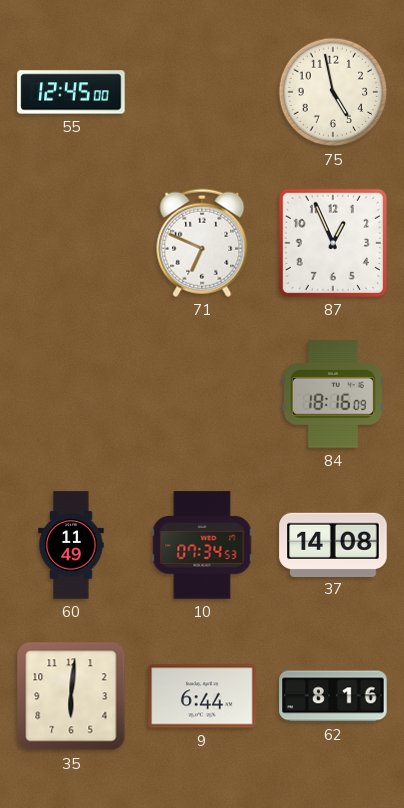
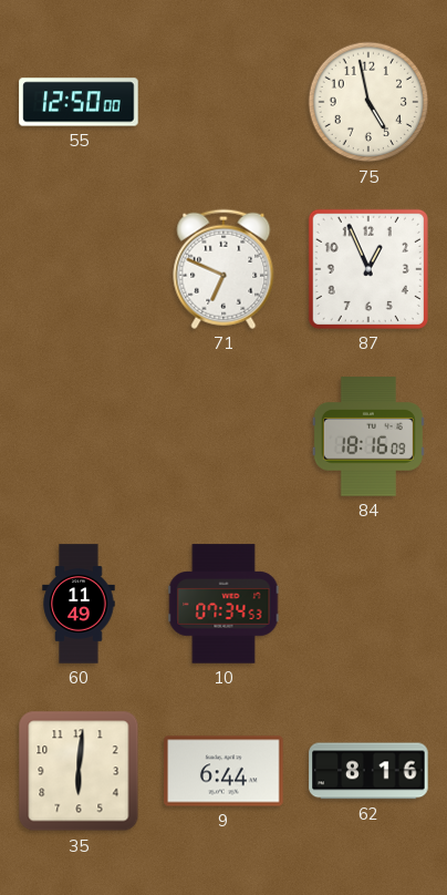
55: 12:45 -> 12:50 (79, 102)
37: 14:08 -> none (333, 544)
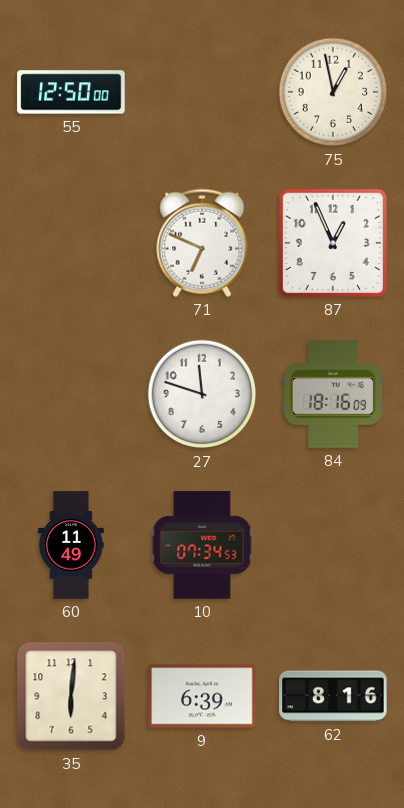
75: 4:58 -> 12:58 (333, 92)
27: none -> 11:48 (202, 394)
9: 6:44 -> 6:39 (202, 696)
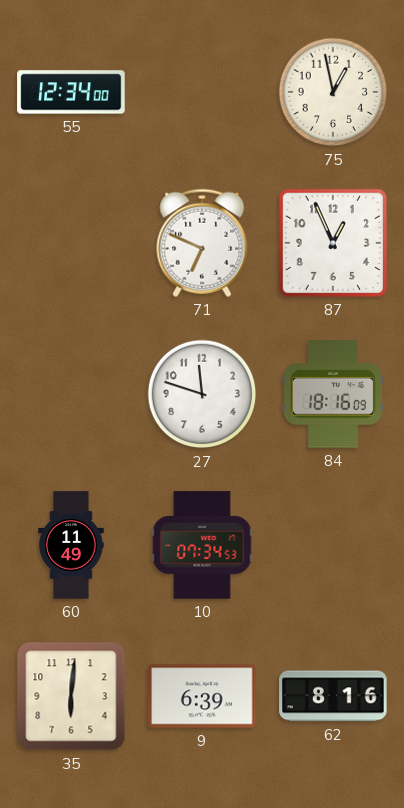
55: 12:50 -> 12:34 (71, 92)
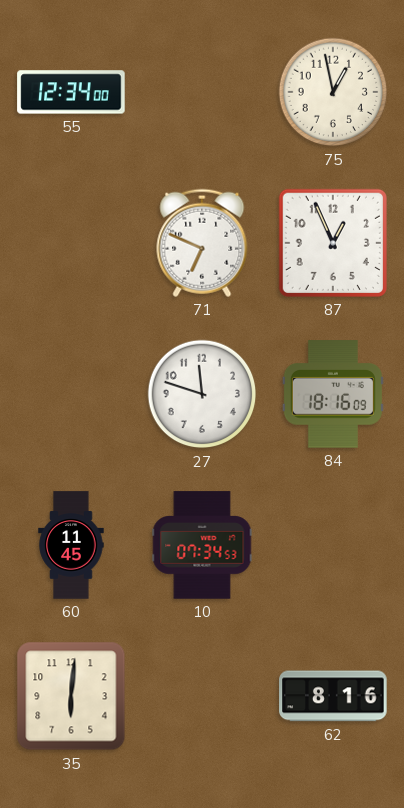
60: 11:49 -> 11:45 (71, 545)
9: 6:39 -> none (202, 696)
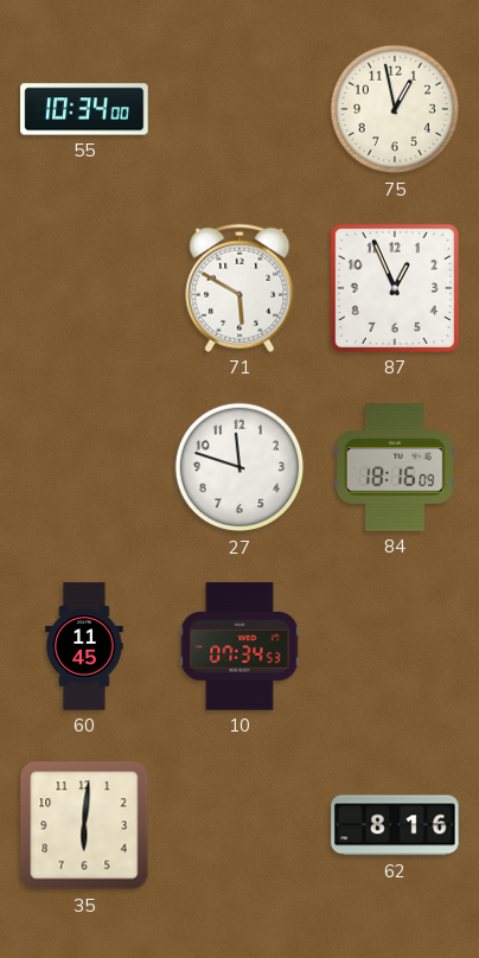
55: 12:34 -> 10:34 (84, 109)
71: 6:49 -> 5:50 (239, 288)
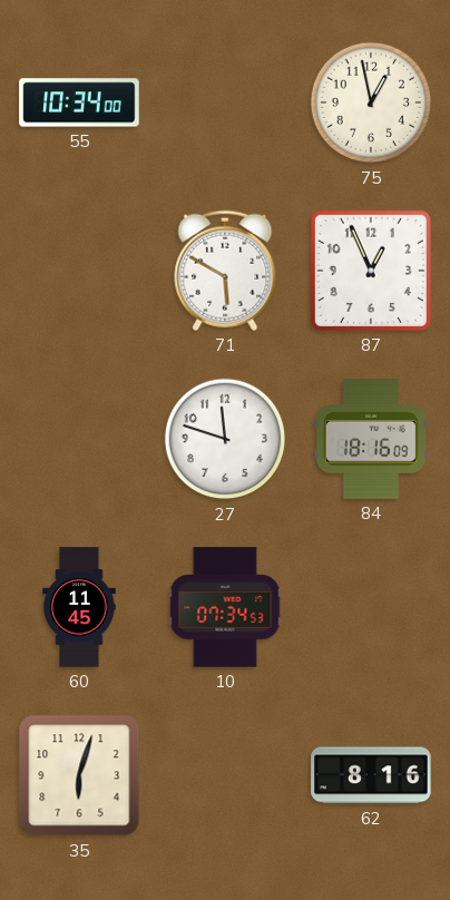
35: 6:01 -> 6:03 (79, 775)
